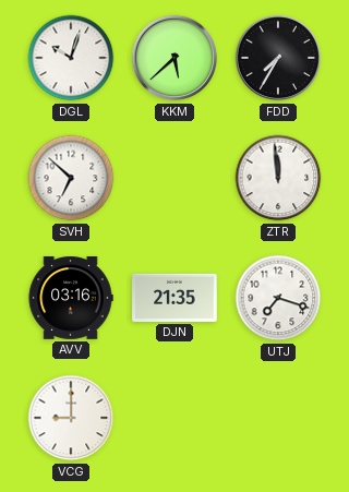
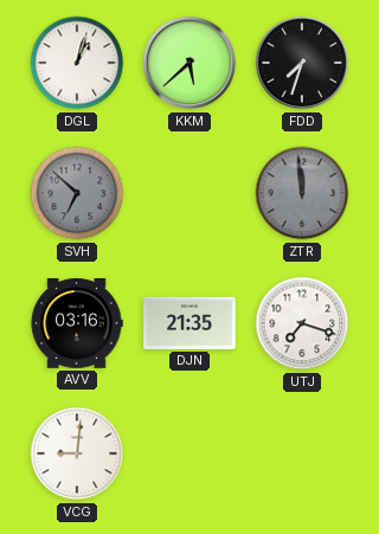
DGL: 10:03 -> 1:03 (77, 63)
FDD: 7:35 -> 7:33 (302, 63)
SVH dial: white -> grey (77, 193)
ZTR dial: white -> grey (302, 193)
VCG: 9:00 -> 9:01 (77, 453)
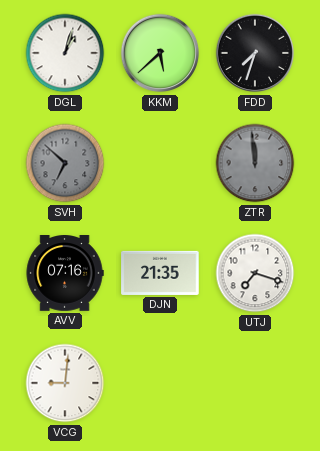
AVV: 03:16 -> 07:16 (65, 274)
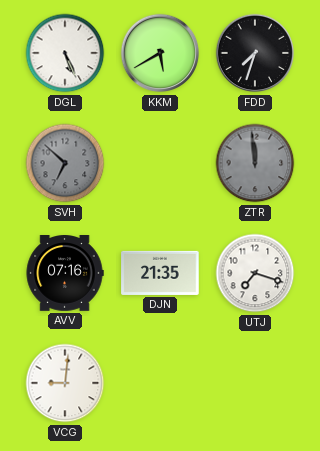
DGL: 1:03 -> 5:26 (65, 53)
KKM: 5:38 -> 5:40 (160, 53)
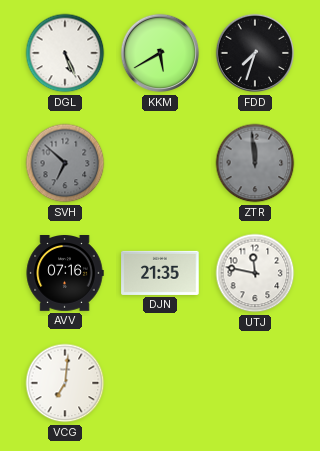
UTJ: 7:18 -> 11:47 (255, 273)
VCG: 9:01 -> 7:01 (65, 383)
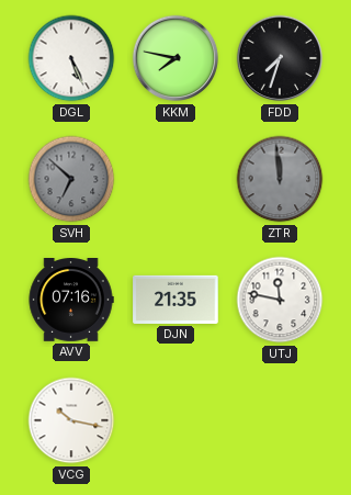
KKM: 5:40 -> 7:47 (175, 58)
VCG: 7:01 -> 10:17 (71, 420)
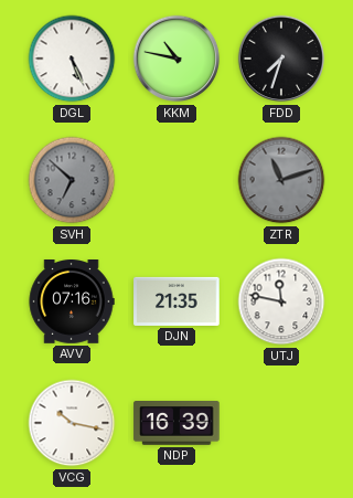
KKM: 7:47 -> 10:47 (176, 59)
ZTR: 11:59 -> 11:12 (281, 180)
NDP: none -> 16:39 (176, 423)
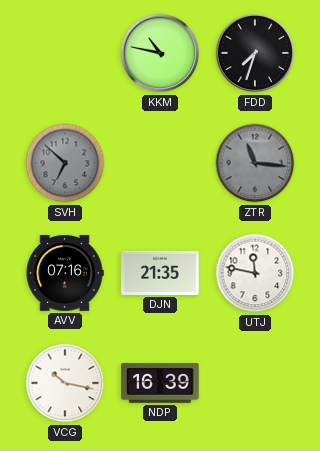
DGL: 5:26 -> none (72, 59)
ZTR: 11:12 -> 11:16 (255, 163)
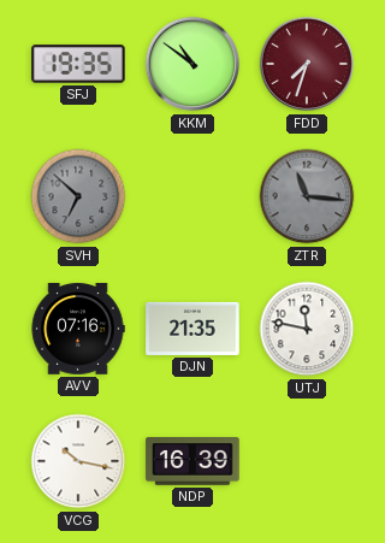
SFJ: none -> 19:35 (78, 64)
KKM: 10:47 -> 10:51 (192, 64)
FDD dial: black -> burgundy (307, 64)
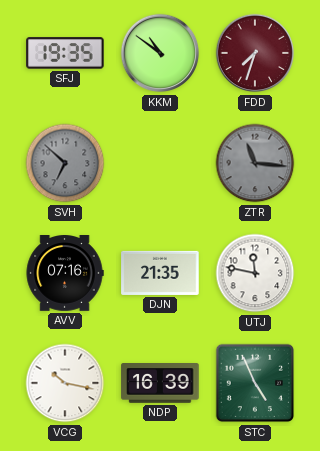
STC: none -> 4:56 (255, 383)
